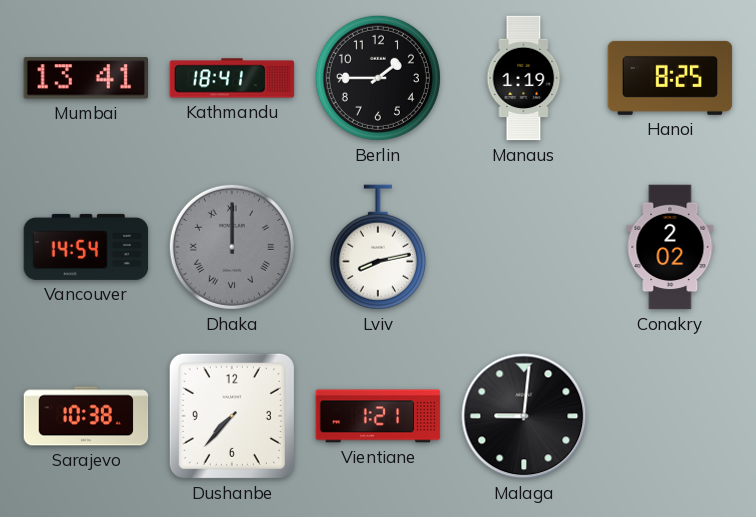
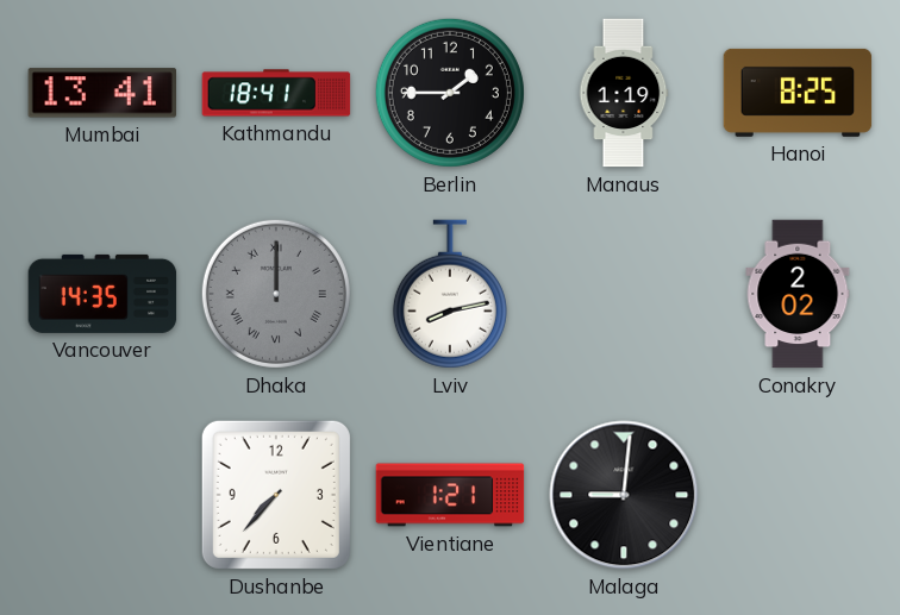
Vancouver: 14:54 -> 14:35 (102, 294)
Sarajevo: 10:38 -> none (86, 416)
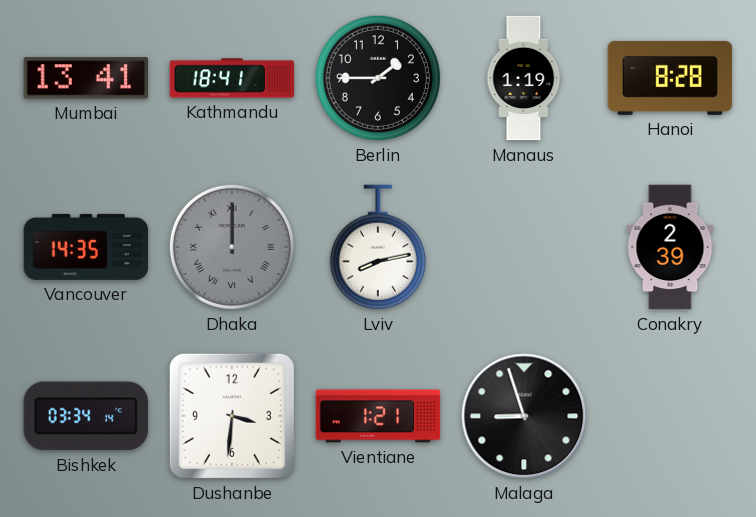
Hanoi: 8:25 -> 8:28 (670, 78)
Conakry: 2:02 -> 2:39 (670, 247)
Bishkek: none -> 03:34 (85, 416)
Dushanbe: 7:37 -> 3:31 (232, 416)
Malaga: 9:01 -> 8:57 (524, 416)
